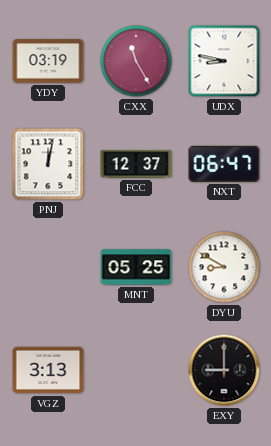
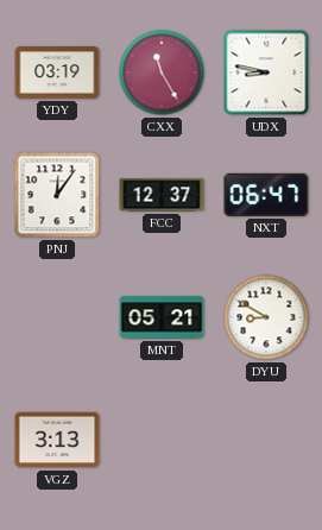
PNJ: 12:02 -> 12:06 (57, 195)
MNT: 05:25 -> 05:21 (162, 317)
EXY: 9:00 -> none (224, 370)
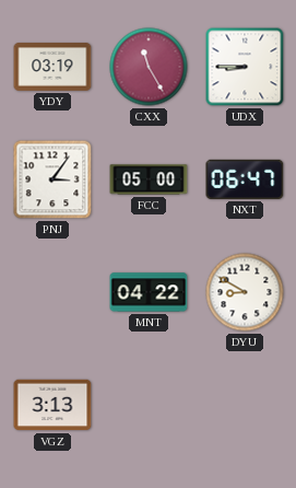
UDX: 8:47 -> 8:45 (245, 67)
PNJ: 12:06 -> 3:06 (52, 179)
FCC: 12:37 -> 05:00 (149, 179)
MNT: 05:21 -> 04:22 (149, 292)
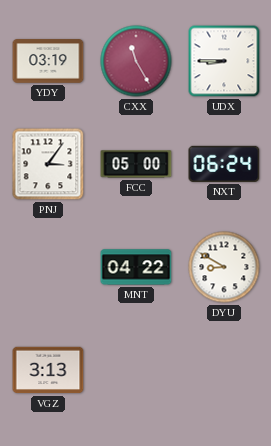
NXT: 06:47 -> 06:24 (224, 164)
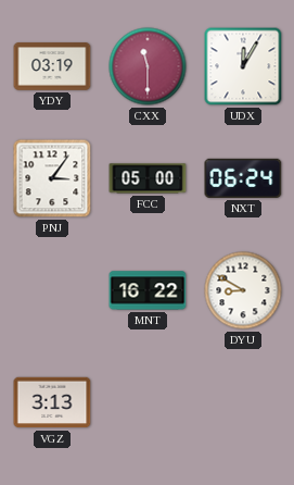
CXX: 11:25 -> 11:30 (148, 66)
UDX: 8:45 -> 12:05 (243, 66)
MNT: 04:22 -> 16:22 (148, 290)
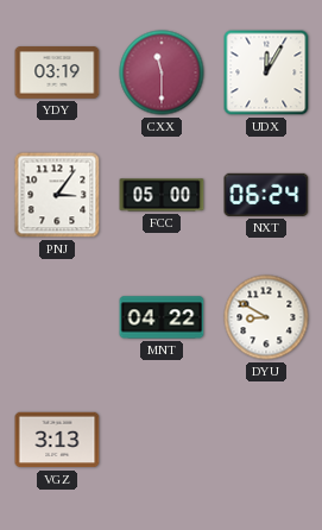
MNT: 16:22 -> 04:22 (162, 317)
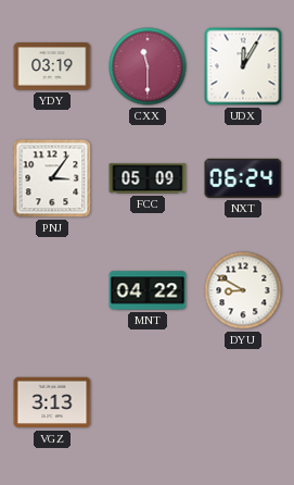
FCC: 05:00 -> 05:09 (148, 178)
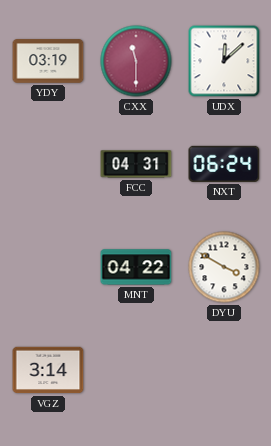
UDX: 12:05 -> 12:08 (224, 61)
PNJ: 3:06 -> none (52, 178)
FCC: 05:09 -> 04:31 (136, 164)
DYU: 8:50 -> 3:50 (224, 267)
VGZ: 3:13 -> 3:14 (48, 370)
